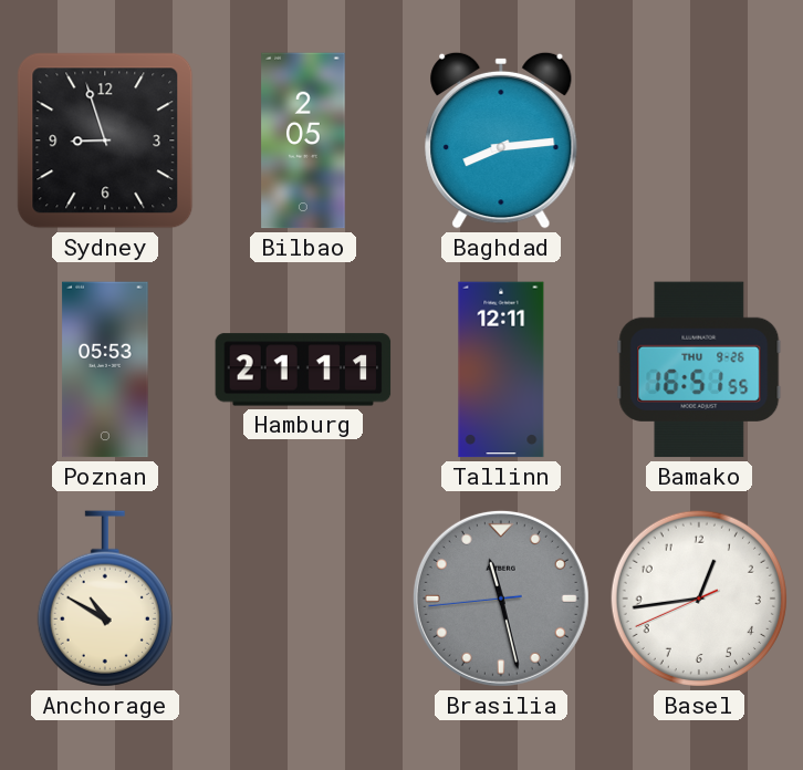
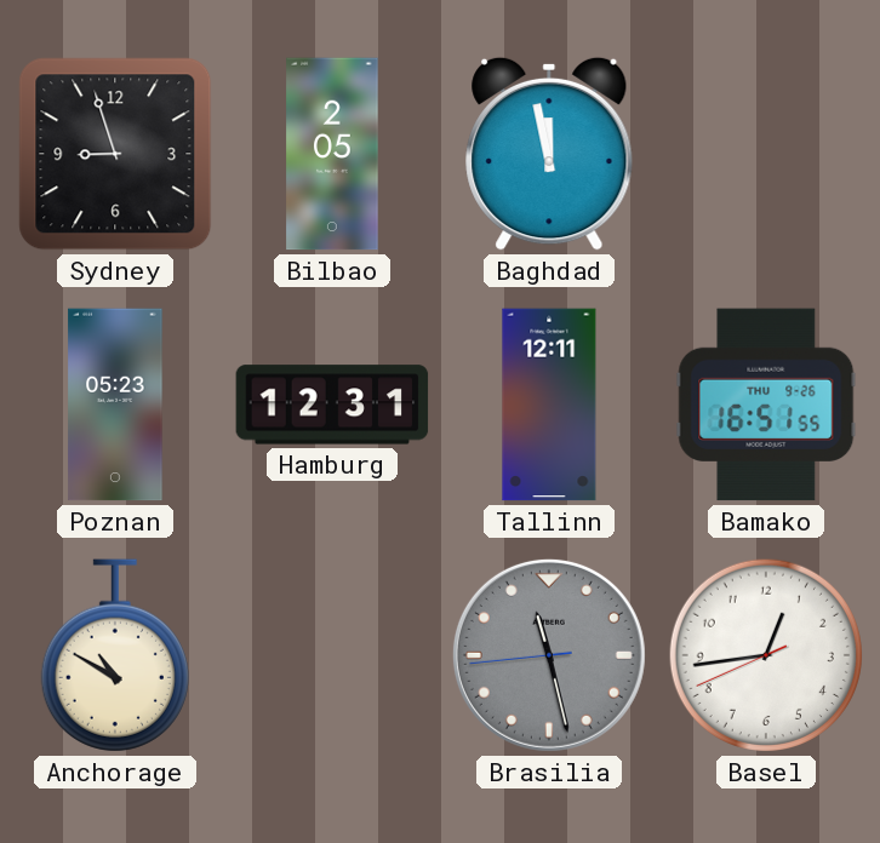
Baghdad: 8:14 -> 11:58 (549, 154)
Poznan: 05:53 -> 05:23 (115, 405)
Hamburg: 21:11 -> 12:31 (332, 405)
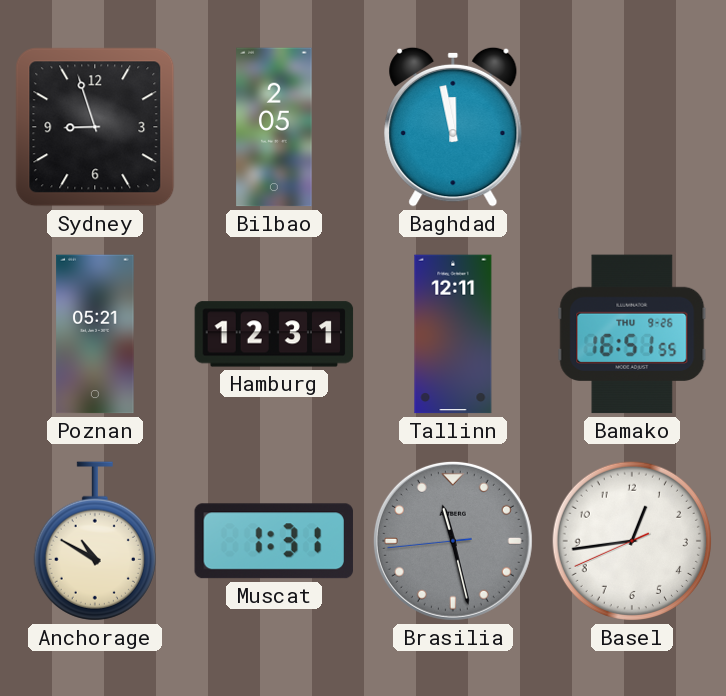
Poznan: 05:23 -> 05:21 (95, 334)
Muscat: none -> 1:31 (274, 541)
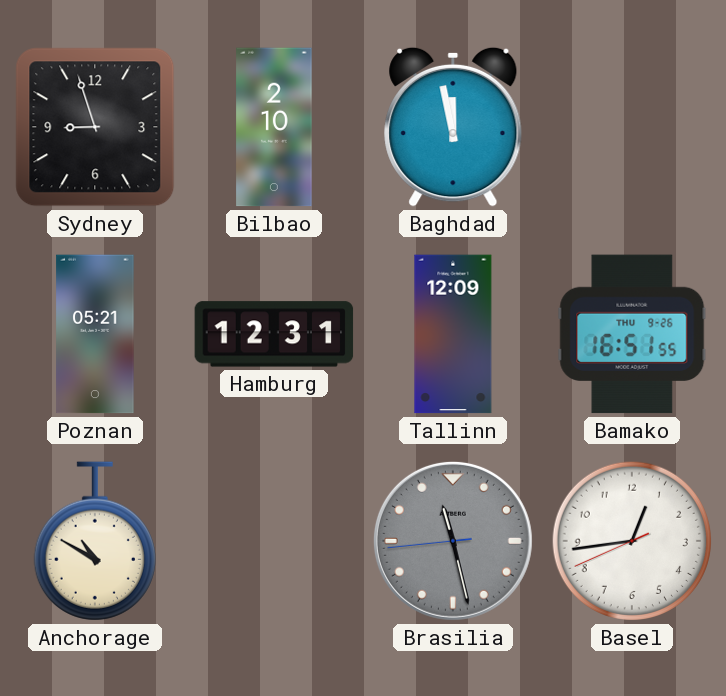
Bilbao: 2:05 -> 2:10 (274, 127)
Tallinn: 12:11 -> 12:09 (453, 334)
Muscat: 1:31 -> none (274, 541)
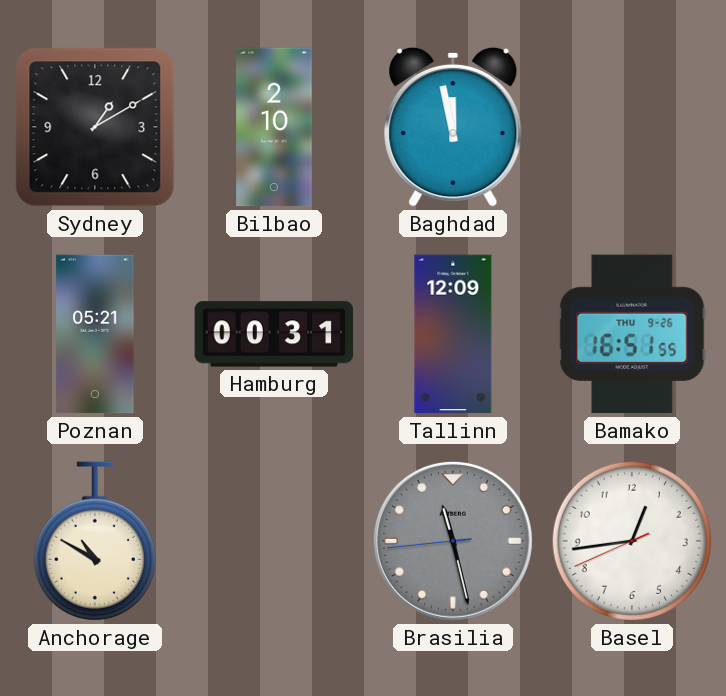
Sydney: 8:57 -> 1:10 (95, 127)
Hamburg: 12:31 -> 00:31 (274, 334)
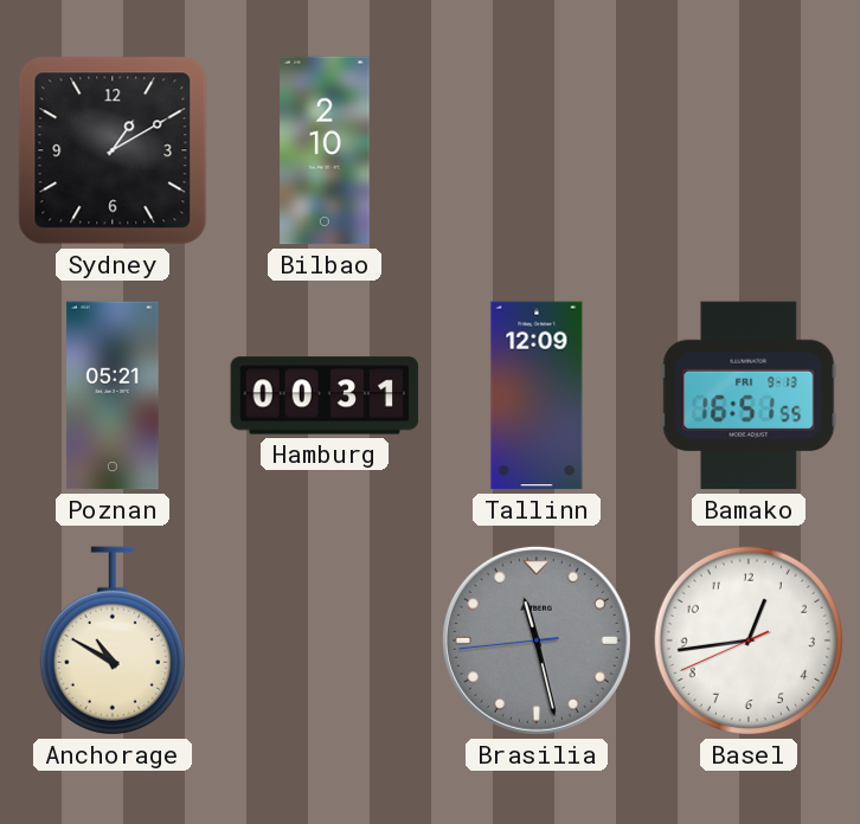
Baghdad: 11:58 -> none (453, 127)
Bamako date: THU 9-26 -> FRI 9-13 (749, 395)
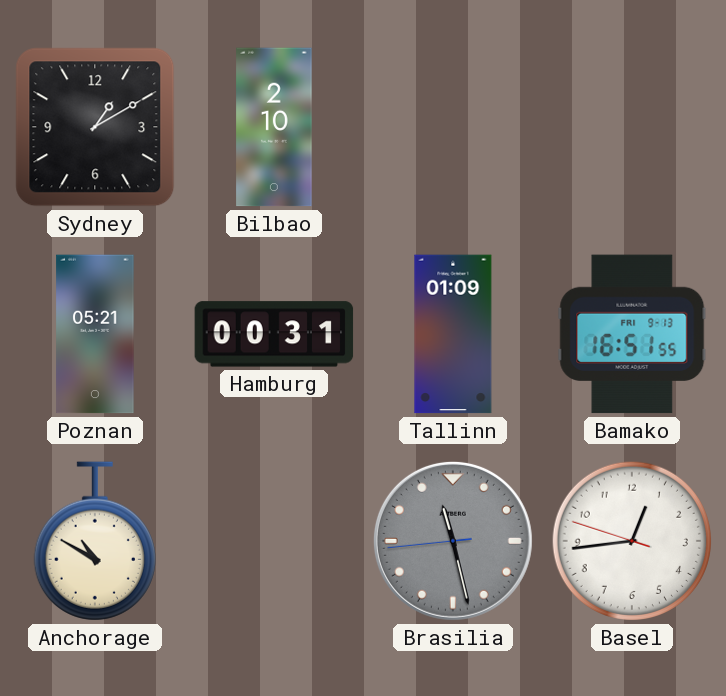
Tallinn: 12:09 -> 01:09 (453, 334)
Basel: 12:43:41 -> 12:43:48 (632, 541)
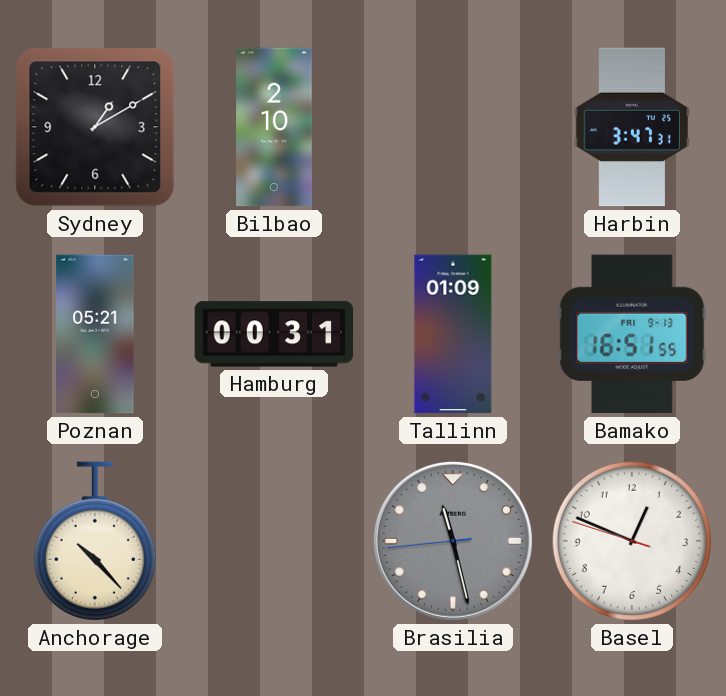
Harbin: none -> 3:47 (631, 127)
Anchorage: 10:50 -> 10:23 (95, 541)
Basel: 12:43 -> 12:48 (632, 541)
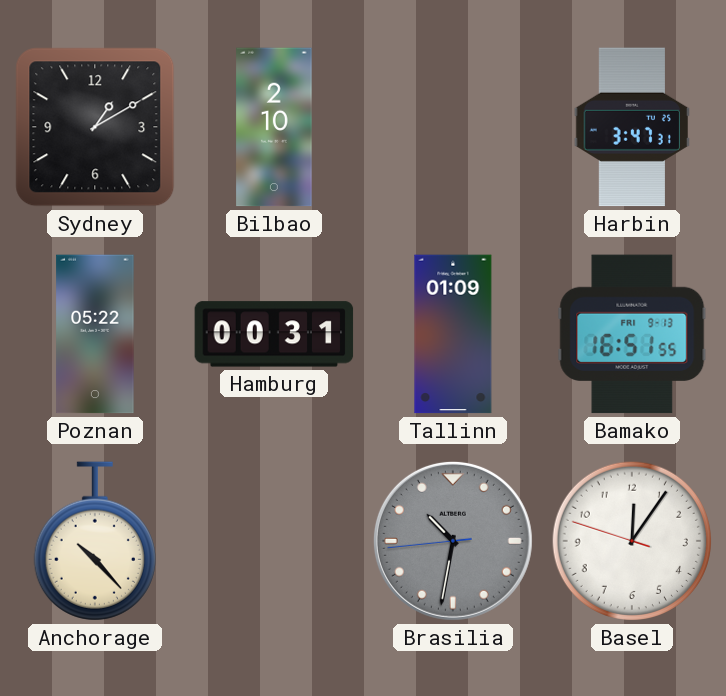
Poznan: 05:21 -> 05:22 (95, 334)
Brasilia: 11:27 -> 10:31 (453, 541)
Basel: 12:48 -> 12:05 (632, 541)
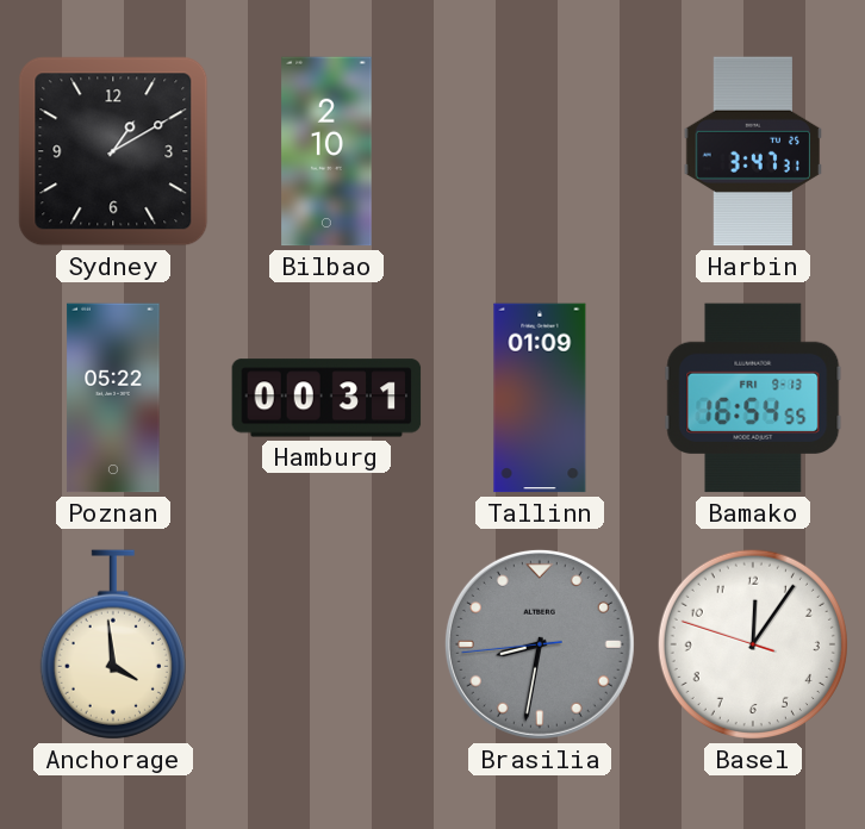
Bamako: 16:51 -> 16:54 (753, 398)
Anchorage: 10:23 -> 3:59 (113, 644)
Brasilia: 10:31 -> 8:31 (540, 644)
